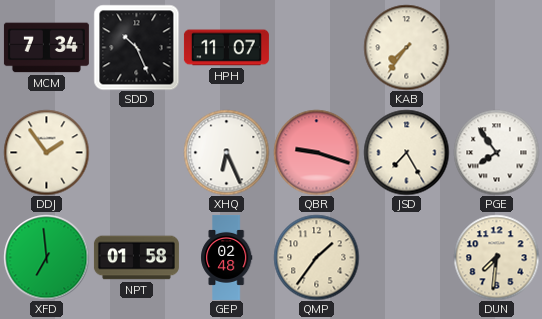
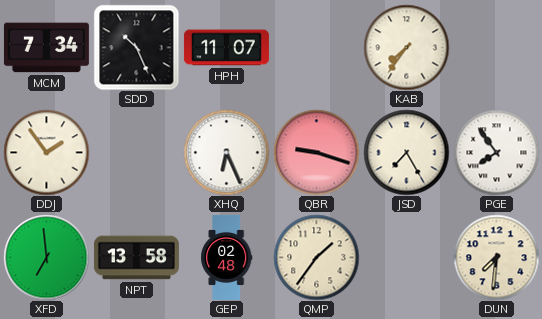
NPT: 01:58 -> 13:58 (136, 258)
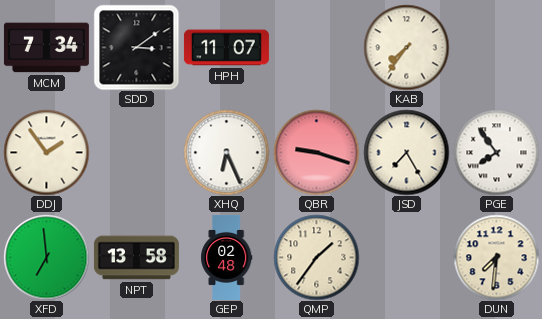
SDD: 10:26 -> 3:09 (136, 47)
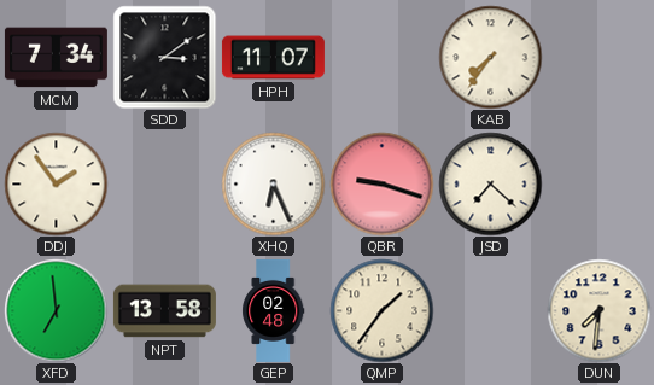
JSD: 7:25 -> 7:22 (490, 183)
PGE: 7:54 -> none (496, 152)
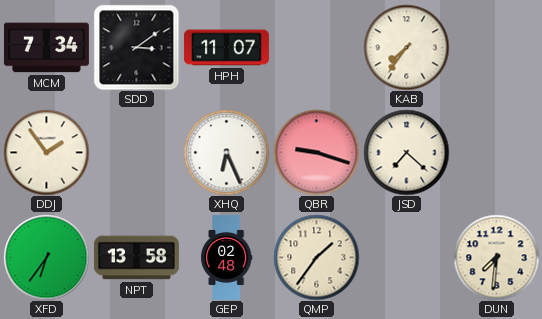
XFD: 6:59 -> 6:36 (46, 257)
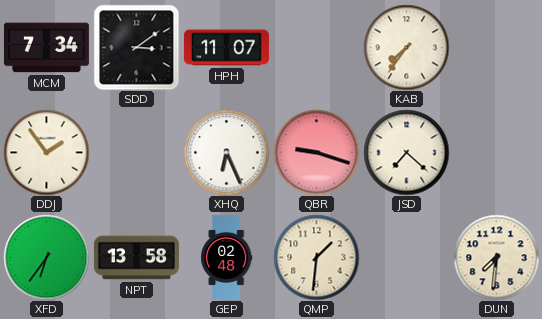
QMP: 1:36 -> 1:31 (316, 257)
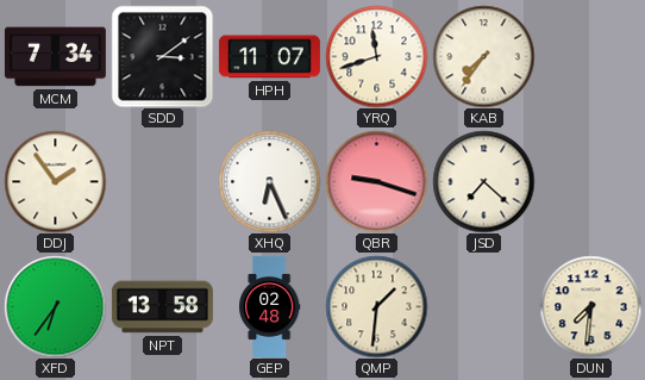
YRQ: none -> 11:42 (376, 56)
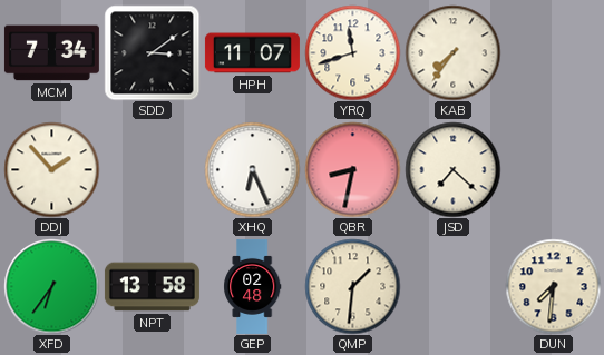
DDJ: 1:54 -> 1:53 (51, 169)
QBR: 9:18 -> 8:32 (352, 169)
